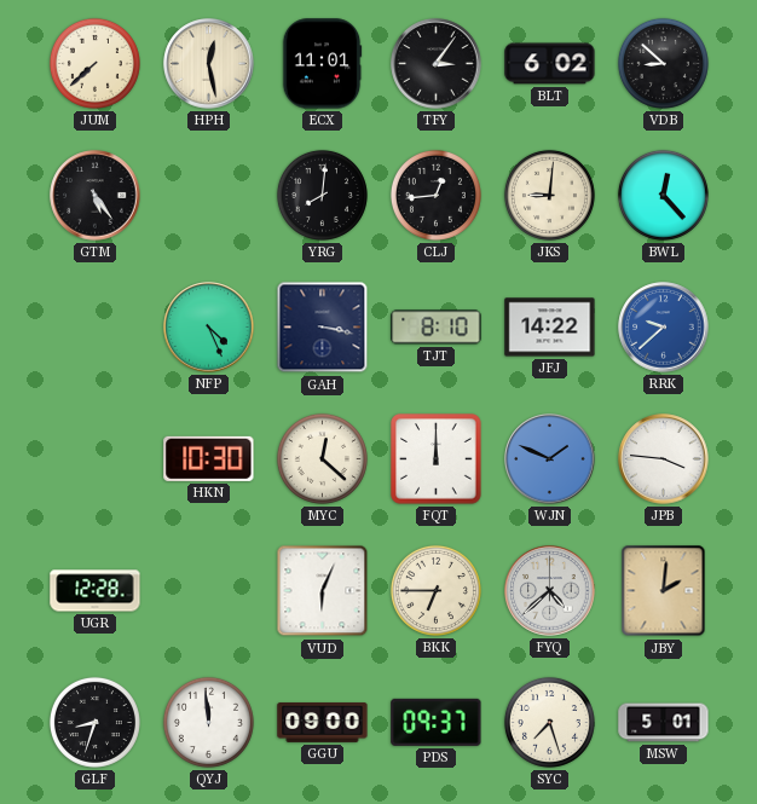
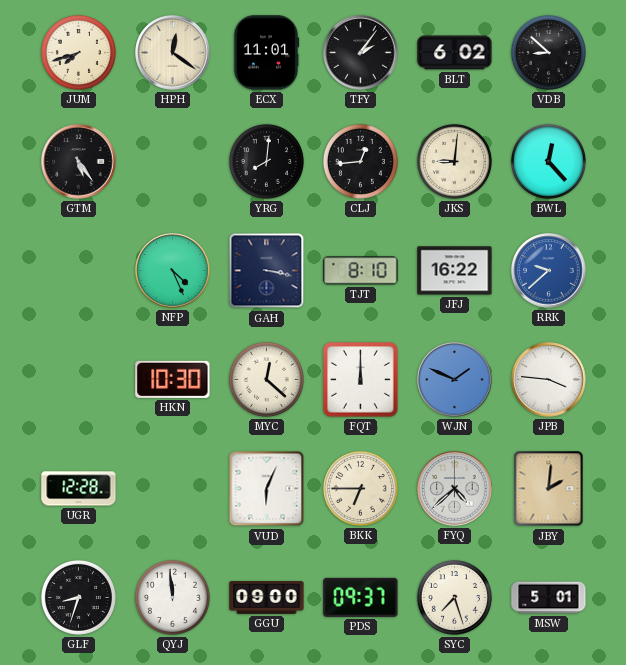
JUM: 7:38 -> 7:42 (78, 52)
HPH: 12:28 -> 12:21 (173, 53)
TFY: 3:06 -> 2:06 (361, 53)
JFJ: 14:22 -> 16:22 (455, 271)
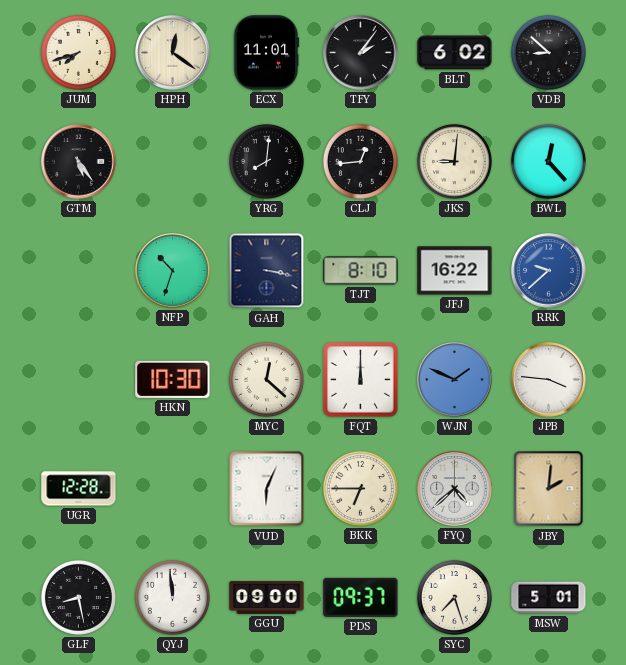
NFP: 4:26 -> 10:33 (173, 271)
GLF: 8:33 -> 8:28 (78, 597)
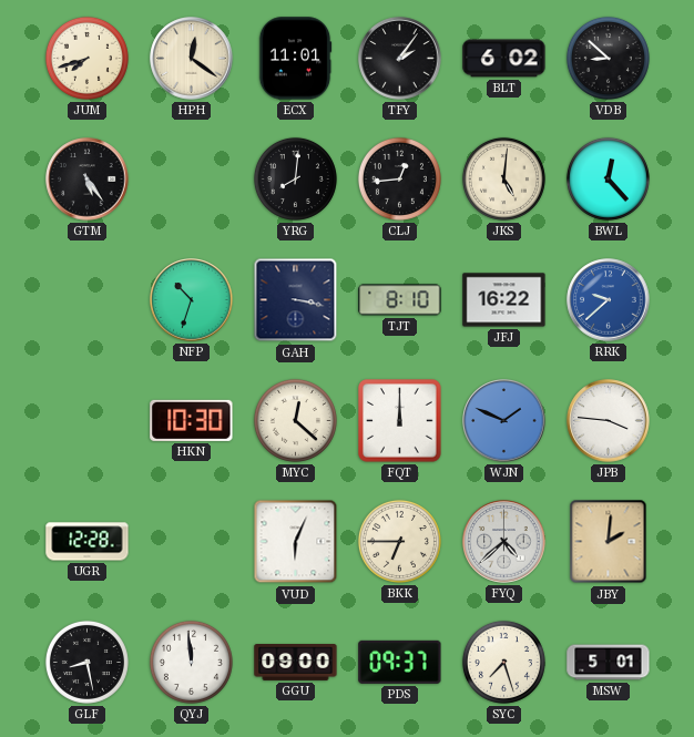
JKS: 9:01 -> 5:01 (503, 178)
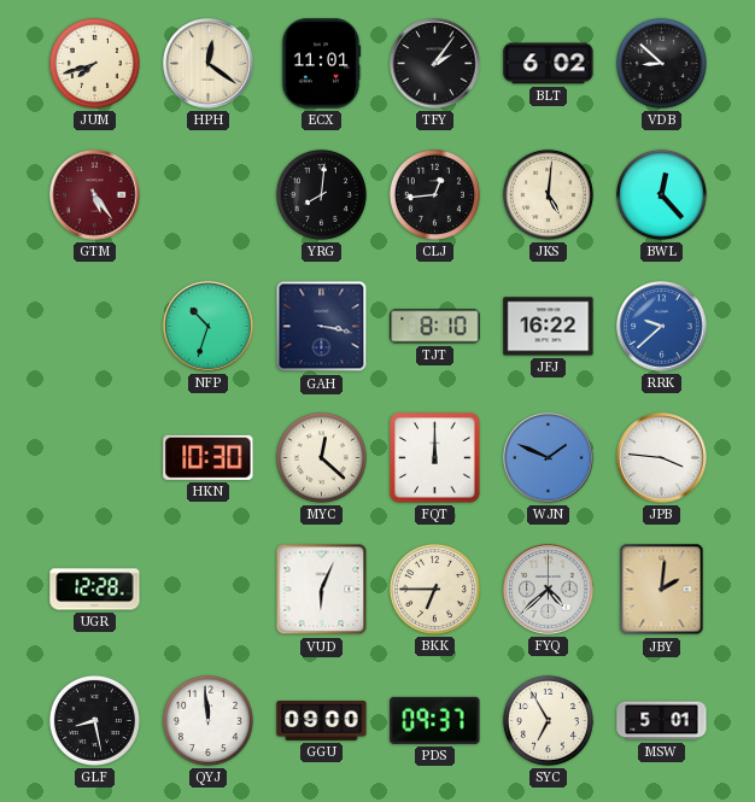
GTM dial: black -> burgundy (95, 195)
SYC: 7:27 -> 6:55 (548, 720)
